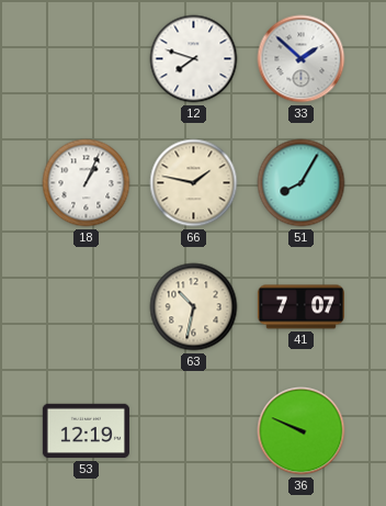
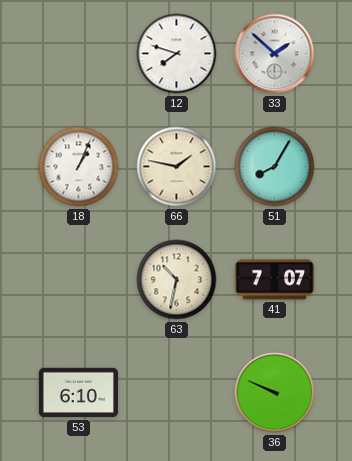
53: 12:19 -> 6:10 (78, 393)
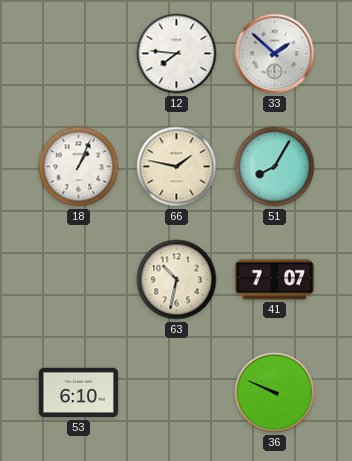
12: 7:48 -> 7:46 (177, 54)
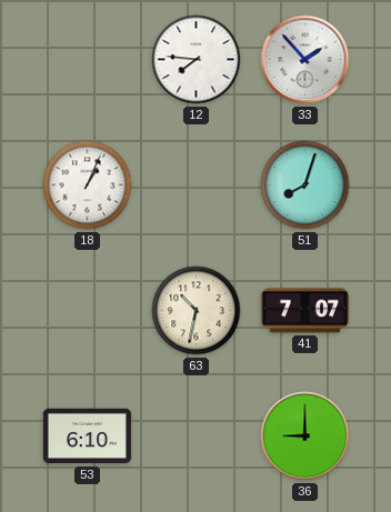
33: 1:52 -> 1:53 (305, 60)
66: 1:47 -> none (177, 167)
51: 8:05 -> 8:03 (305, 185)
36: 9:49 -> 9:00 (305, 436)
